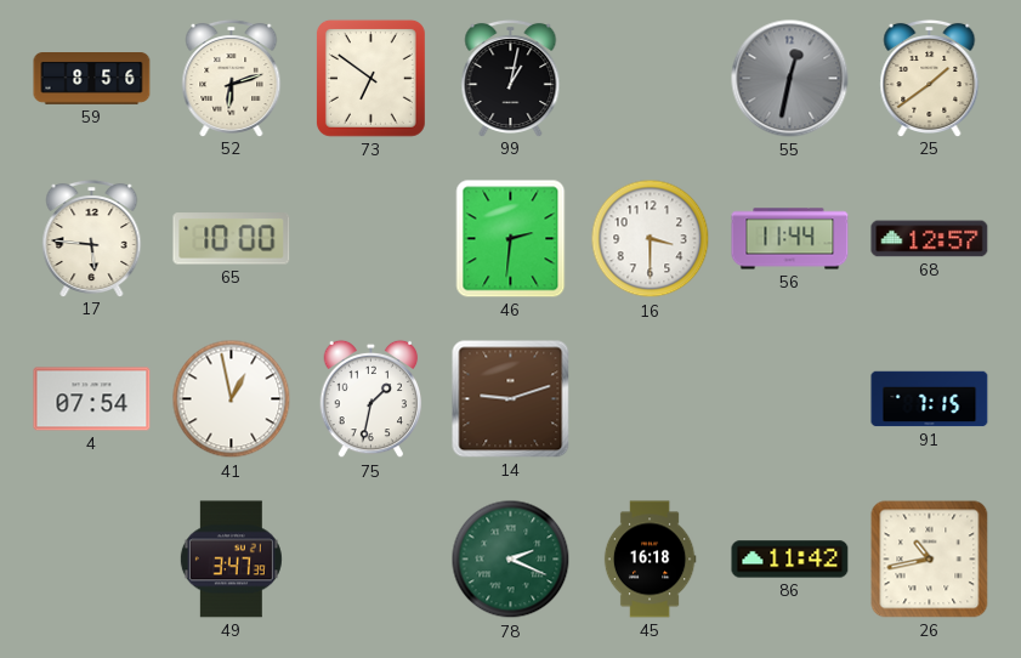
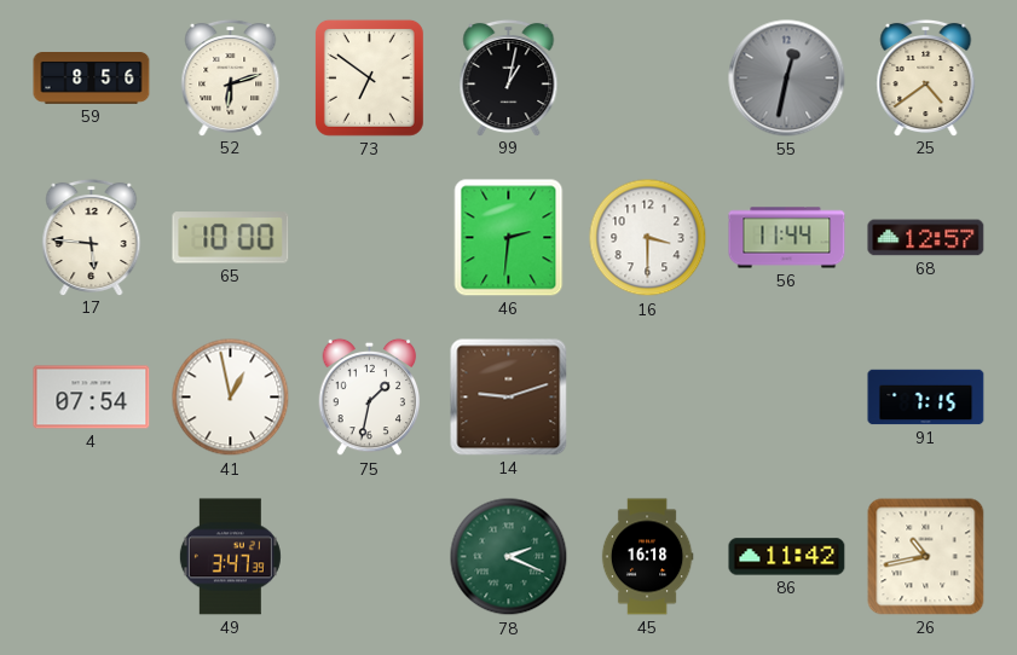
25: 1:39 -> 4:39 (926, 77)
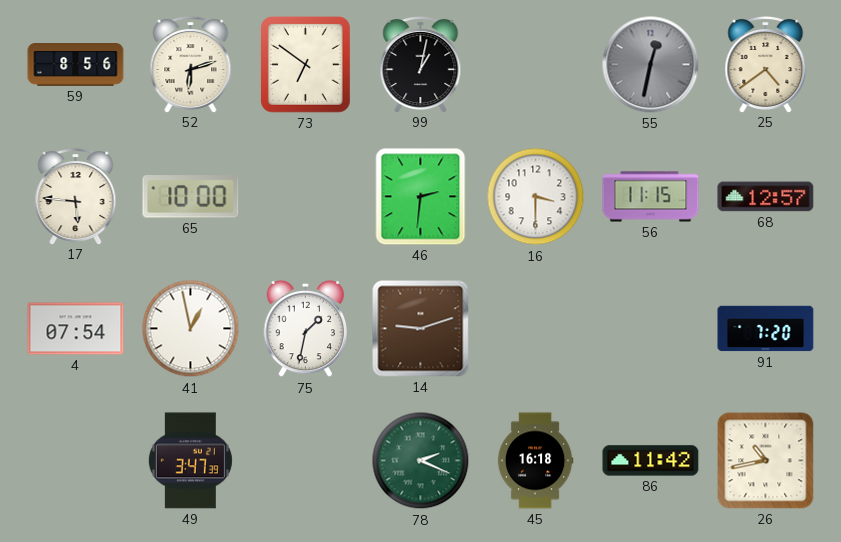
56: 11:44 -> 11:15 (651, 197)
91: 7:15 -> 7:20 (766, 329)
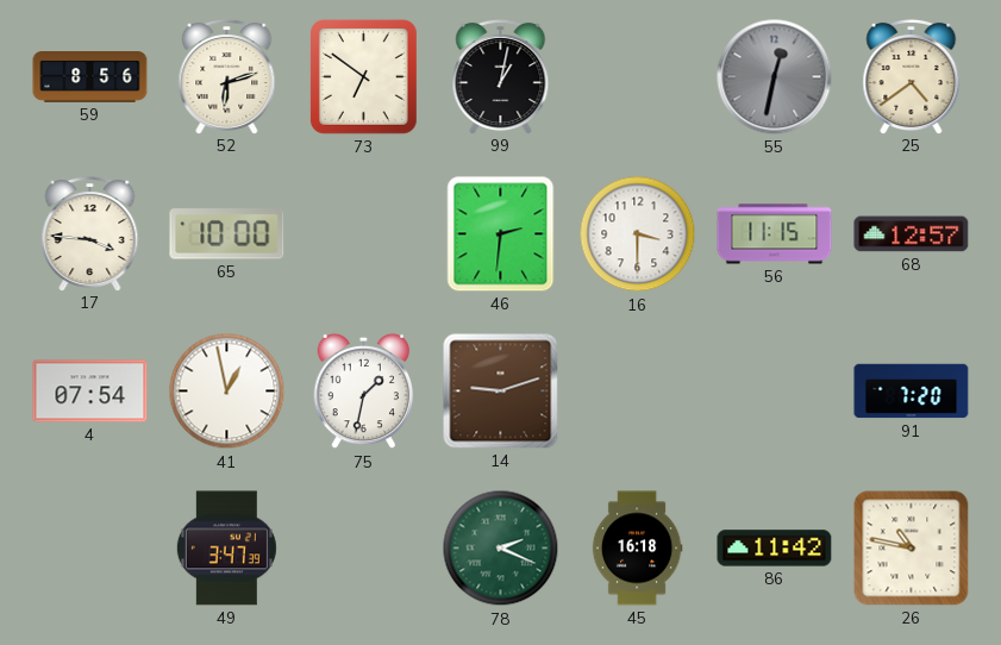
17: 5:46 -> 3:46 (90, 233)
26: 10:43 -> 10:47 (912, 549)
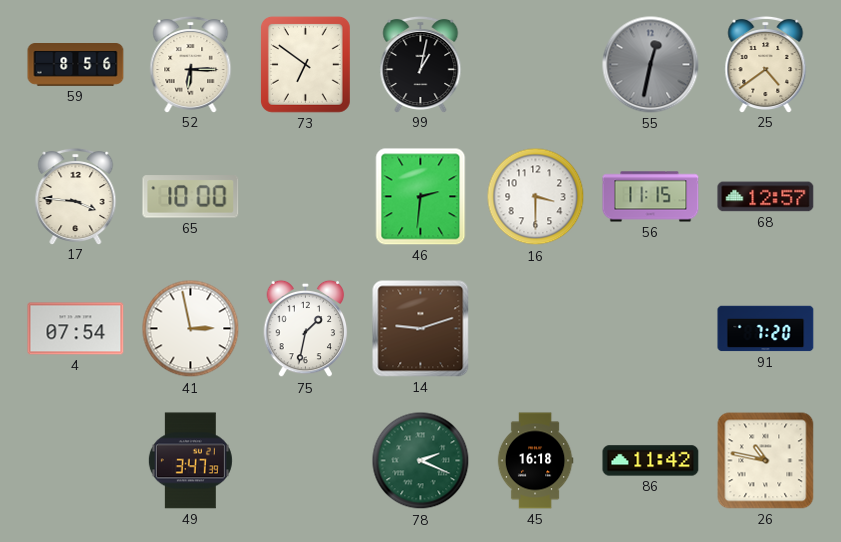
52: 6:12 -> 6:15 (191, 64)
41: 12:58 -> 2:58 (191, 329)
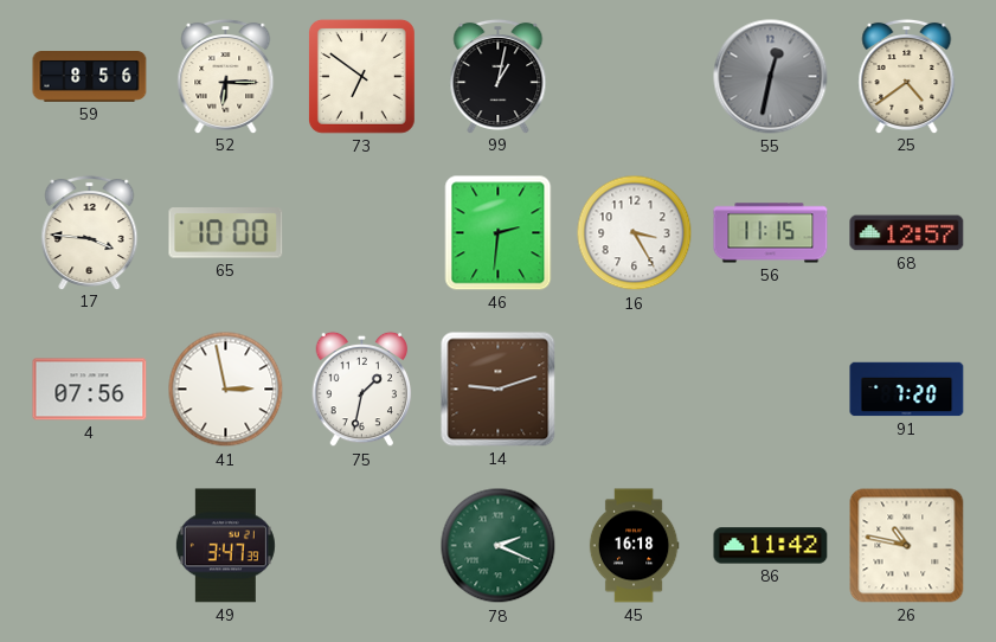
16: 3:30 -> 3:25 (635, 233)
4: 07:54 -> 07:56 (90, 390)
